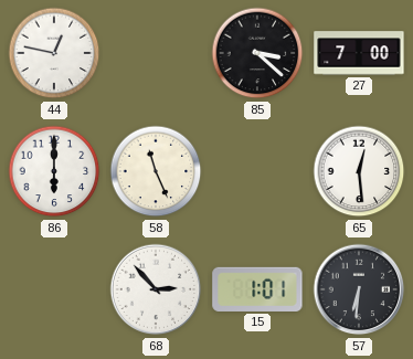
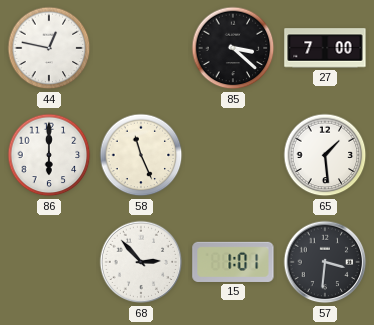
65: 12:29 -> 1:29 (325, 155)
57: 6:31 -> 3:31 (325, 262)
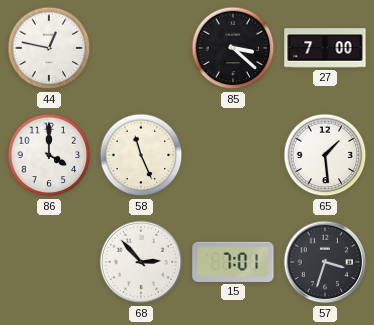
86: 6:00 -> 4:00 (49, 155)
15: 1:01 -> 7:01 (233, 262)
57: 3:31 -> 3:33 (325, 262)
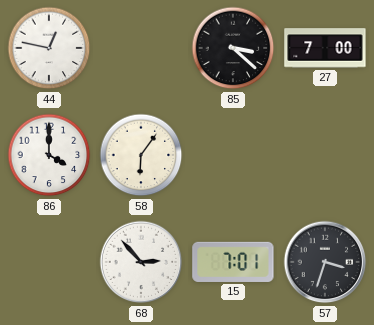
58: 11:26 -> 6:06 (141, 155)
65: 1:29 -> none (325, 155)
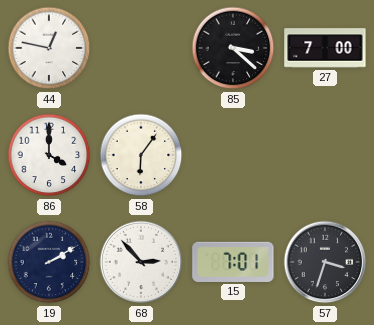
19: none -> 2:10 (49, 262)
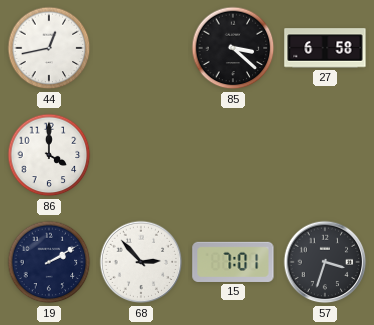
44: 12:47 -> 12:43 (49, 48)
27: 7:00 -> 6:58 (325, 48)
58: 6:06 -> none (141, 155)
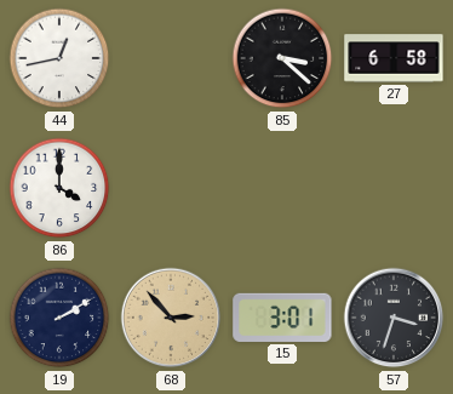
68 dial: white -> champagne (171, 318)
15: 7:01 -> 3:01 (282, 318)
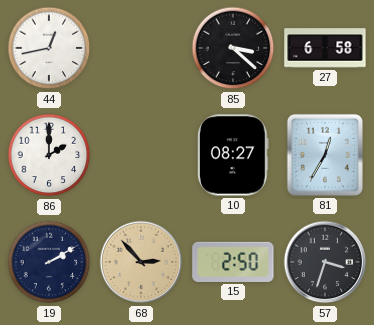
86: 4:00 -> 2:00 (49, 155)
10: none -> 08:27 (233, 155)
81: none -> 12:35 (325, 155)
15: 3:01 -> 2:50 (233, 262)
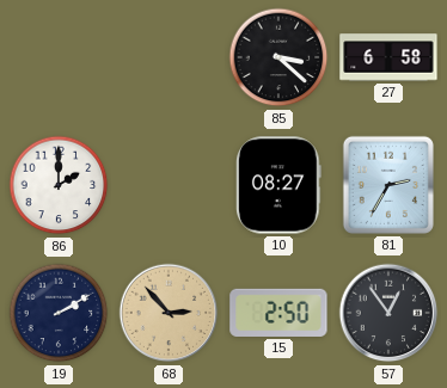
44: 12:43 -> none (49, 48)
81: 12:35 -> 2:35 (388, 185)
57: 3:33 -> 12:54 (388, 313)
